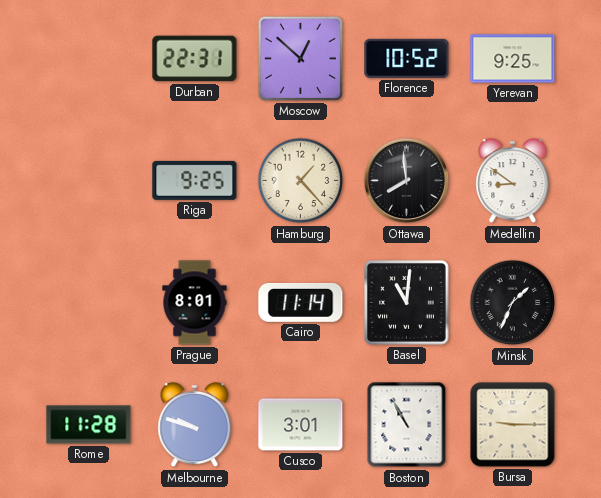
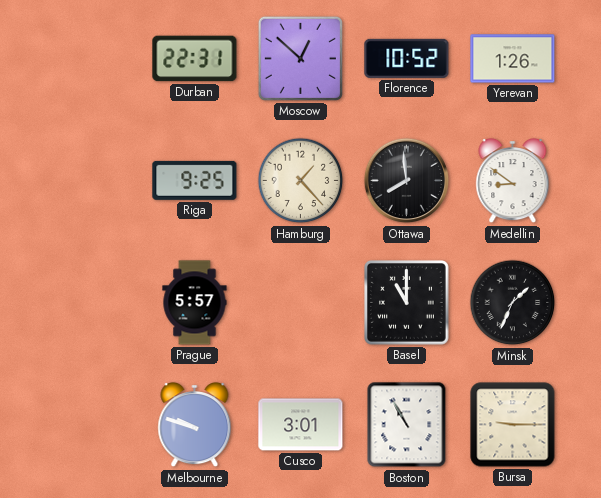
Yerevan: 9:25 -> 1:26 (513, 59)
Prague: 8:01 -> 5:57 (195, 303)
Cairo: 11:14 -> none (301, 302)
Basel: 11:01 -> 11:00 (407, 303)
Rome: 11:28 -> none (89, 425)
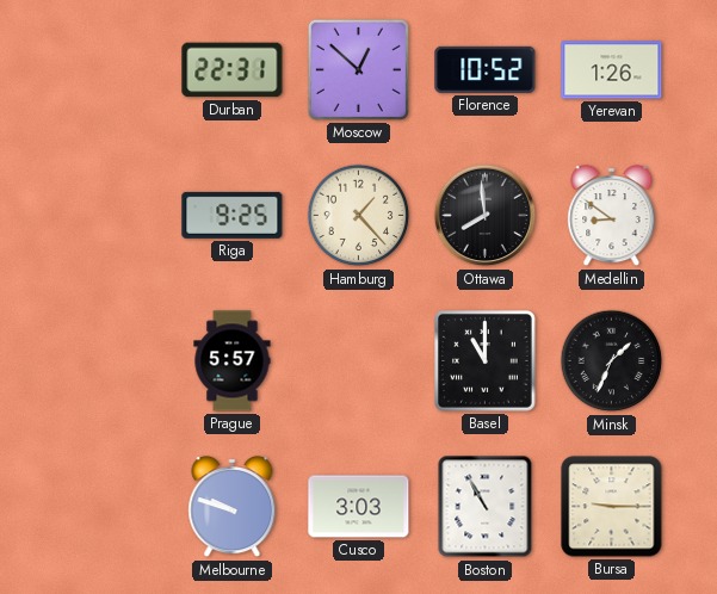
Cusco: 3:01 -> 3:03 (359, 507)
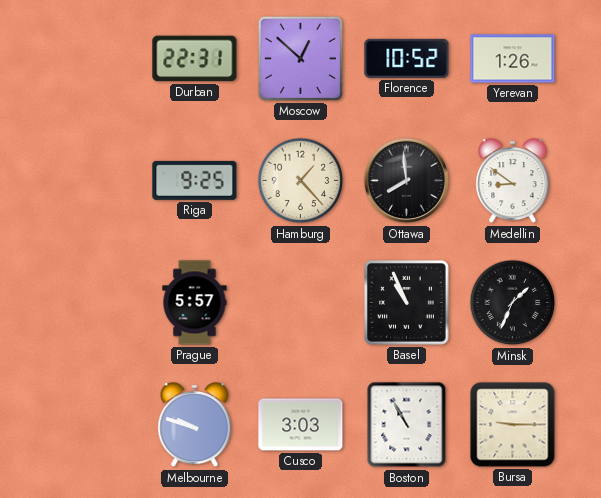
Basel: 11:00 -> 10:56 (407, 303)
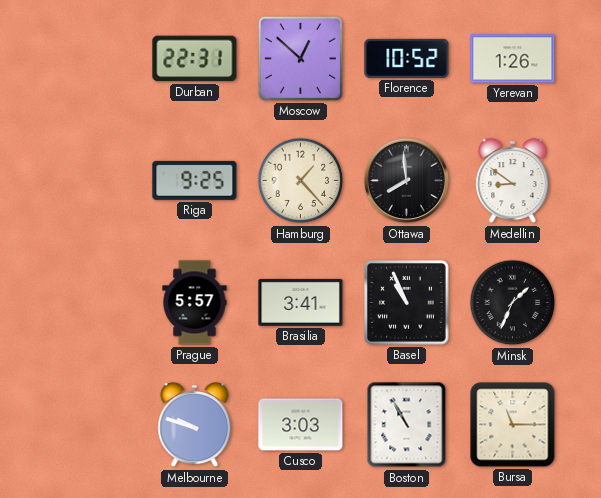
Brasilia: none -> 3:41 (301, 302)
Bursa: 9:15 -> 11:15 (513, 425)
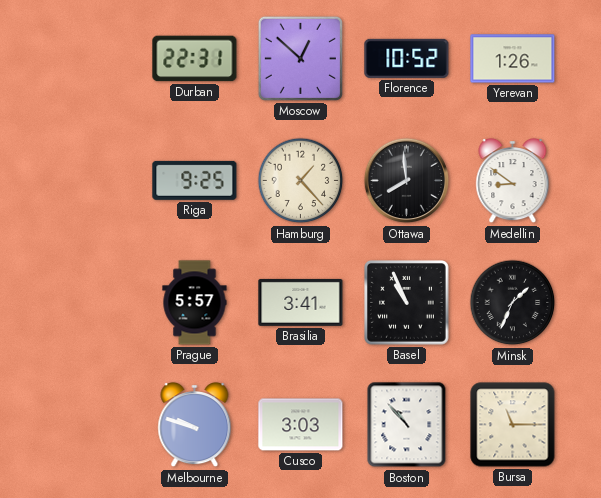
Boston: 10:55 -> 10:53 (407, 425)
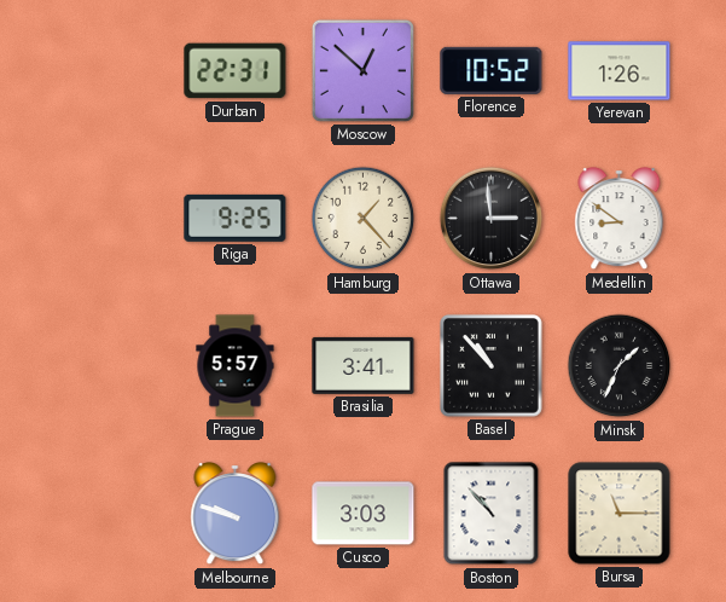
Ottawa: 7:59 -> 2:59 (492, 219)
Basel: 10:56 -> 10:53 (492, 366)
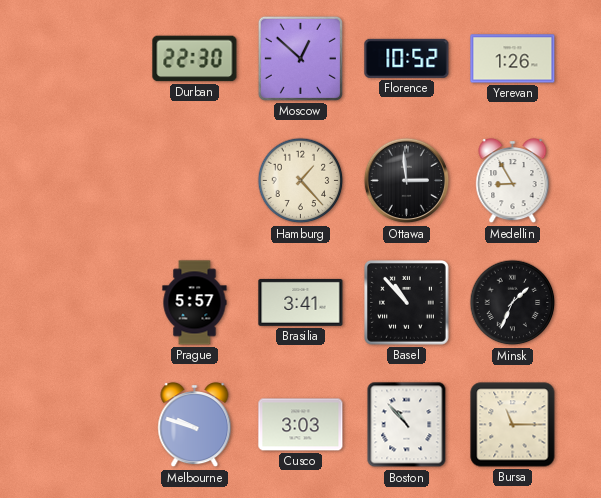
Durban: 22:31 -> 22:30 (195, 59)
Riga: 9:25 -> none (236, 218)
Medellin: 8:51 -> 8:55 (513, 182)
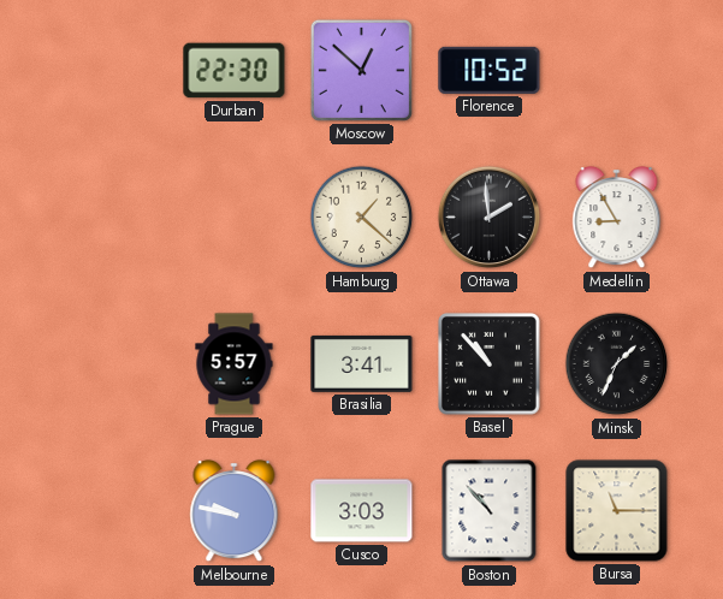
Yerevan: 1:26 -> none (513, 59)
Hamburg: 1:23 -> 1:22 (362, 218)
Ottawa: 2:59 -> 1:59 (490, 218)
Melbourne: 9:48 -> 9:47 (235, 512)
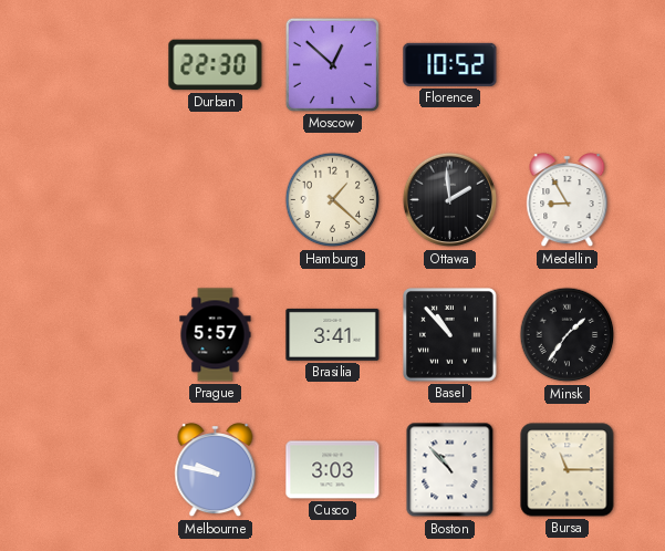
Minsk: 1:34 -> 1:36 (568, 335)
